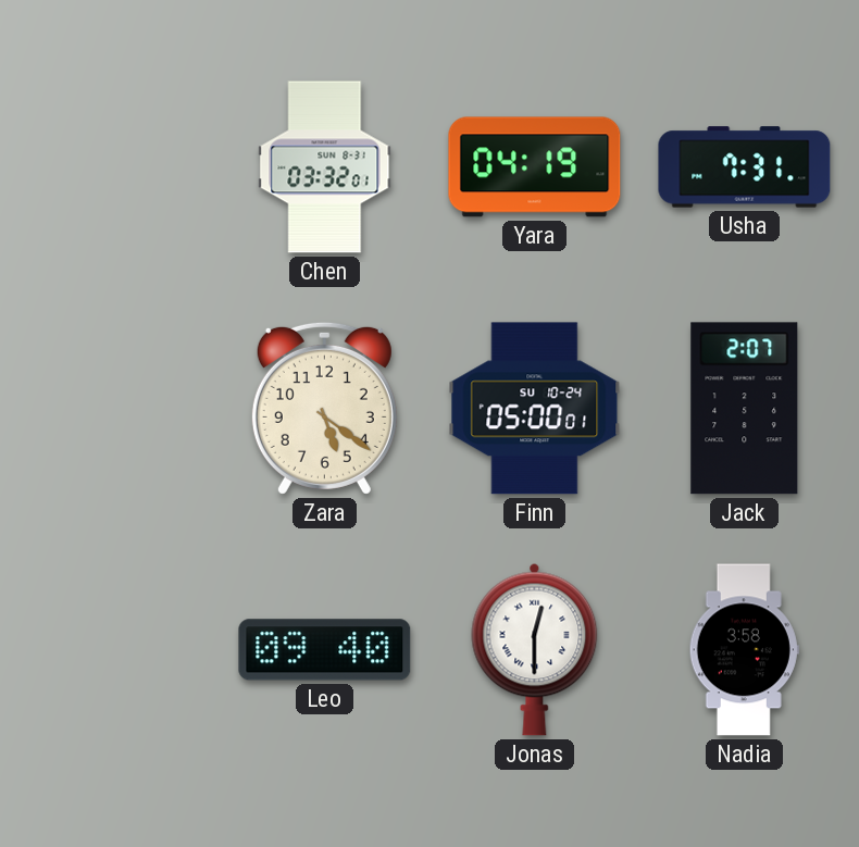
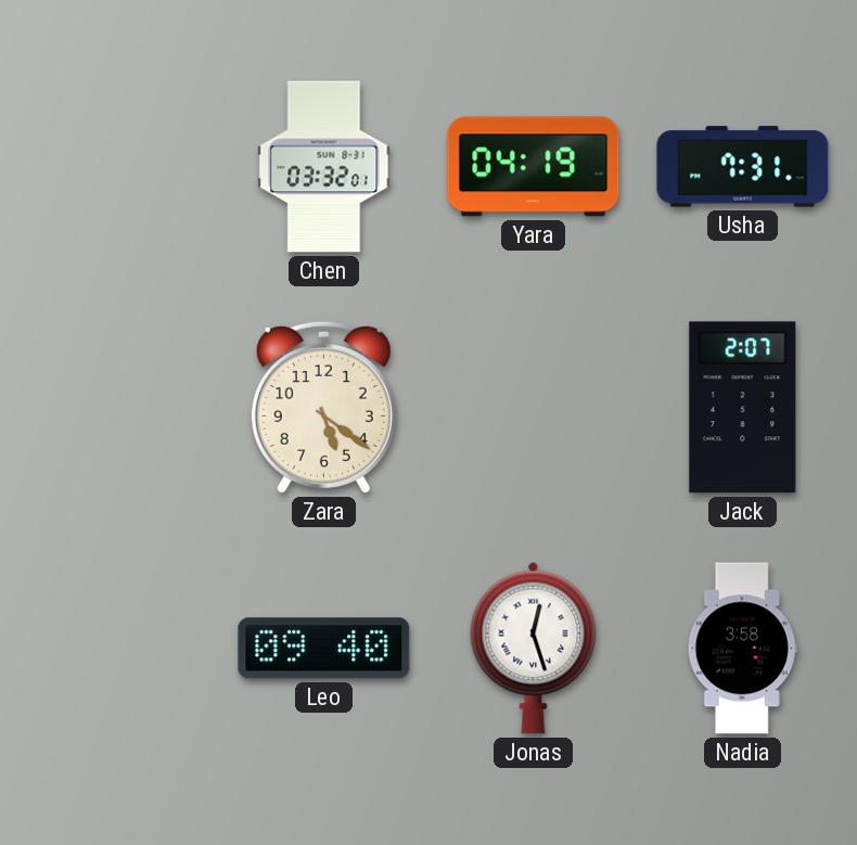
Finn: 05:00 -> none (535, 409)
Jonas: 12:30 -> 12:27 (534, 648)
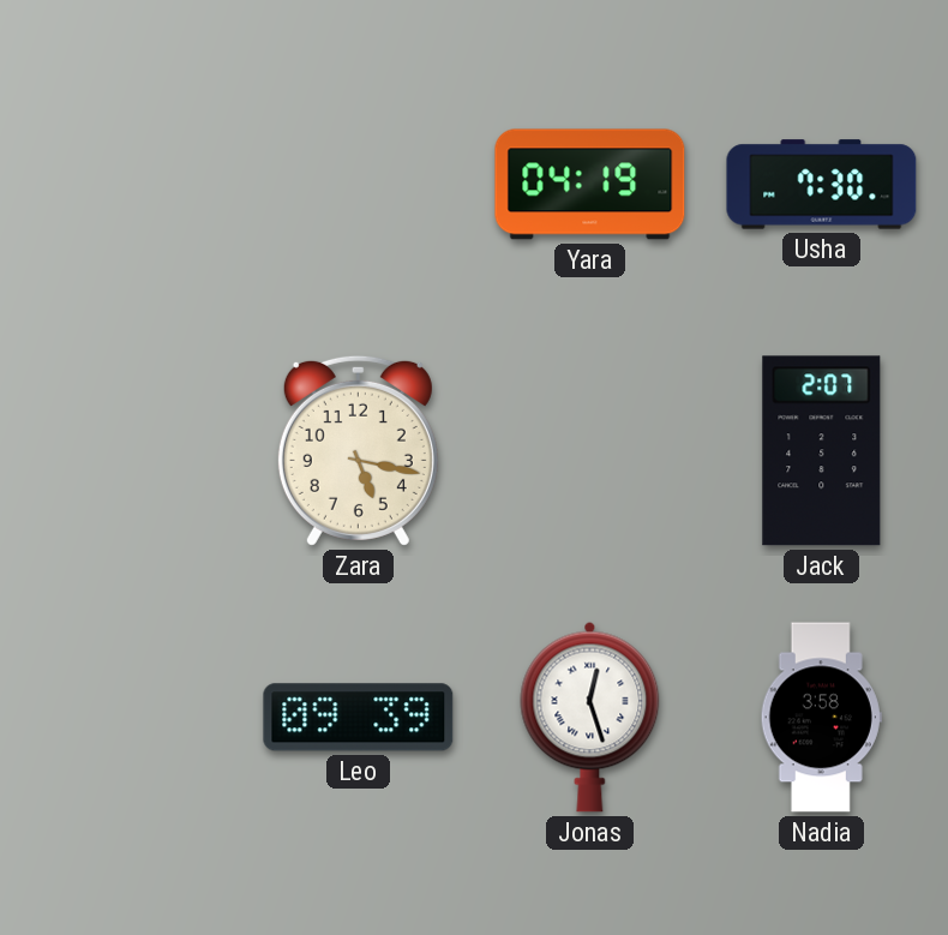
Chen: 03:32 -> none (324, 167)
Usha: 7:31 -> 7:30 (822, 185)
Zara: 5:21 -> 5:17 (358, 450)
Leo: 09:40 -> 09:39 (359, 718)
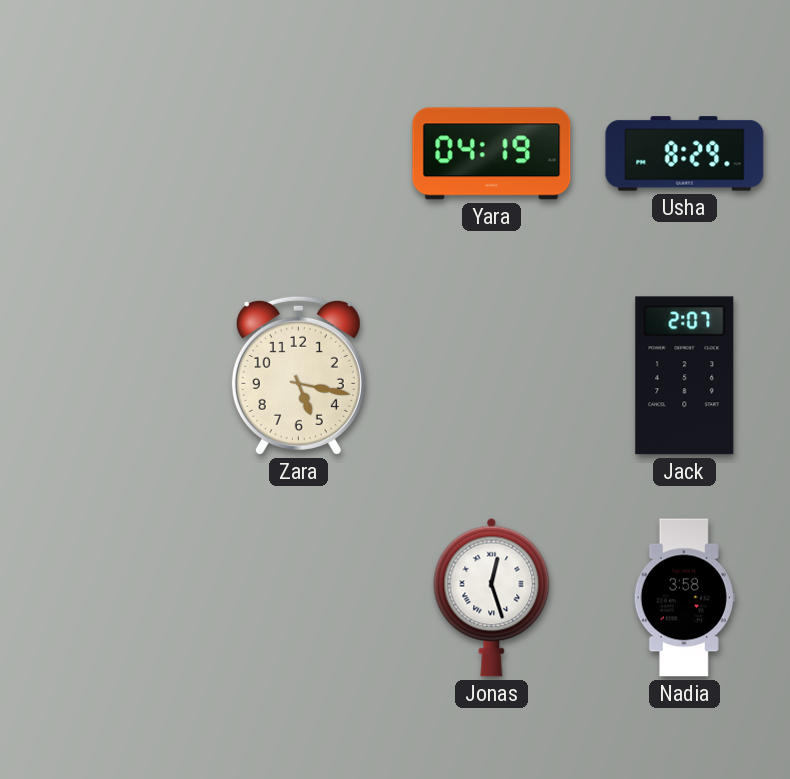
Usha: 7:30 -> 8:29 (685, 154)
Leo: 09:39 -> none (359, 718)
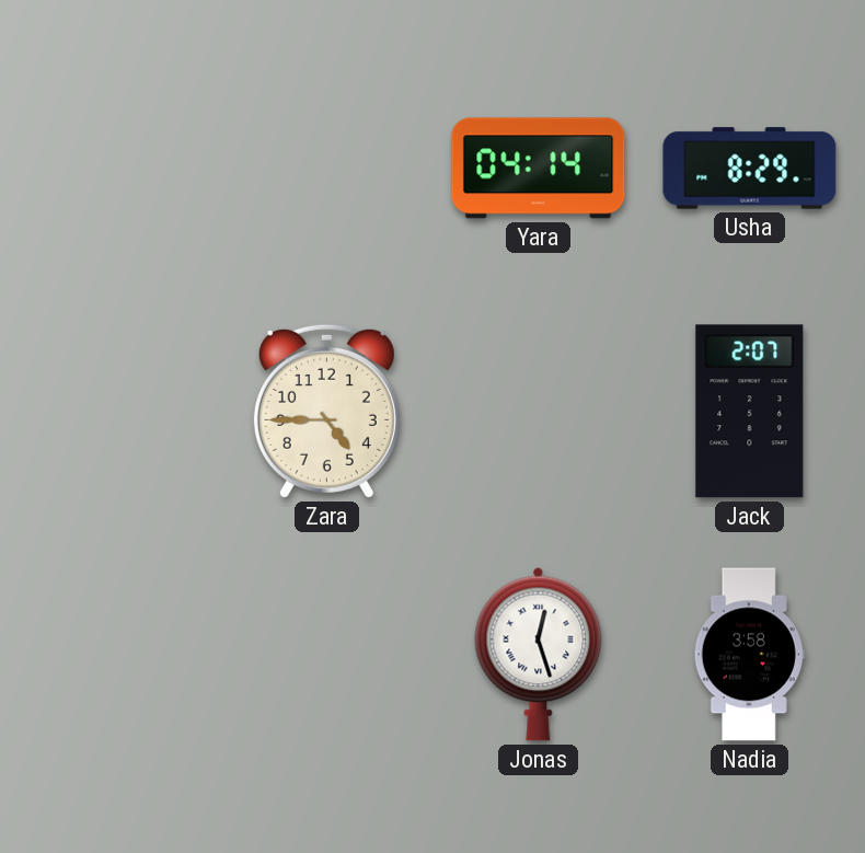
Yara: 04:19 -> 04:14 (539, 169)
Zara: 5:17 -> 4:45 (326, 411)
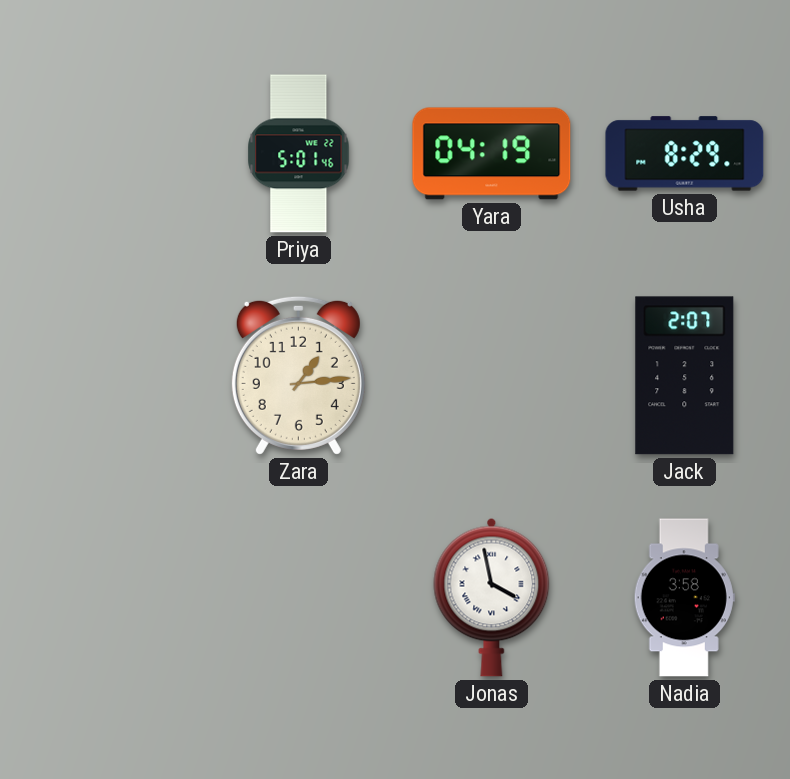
Priya: none -> 5:01 (299, 154)
Yara: 04:14 -> 04:19 (492, 154)
Zara: 4:45 -> 1:14 (298, 375)
Jonas: 12:27 -> 3:58 (492, 597)
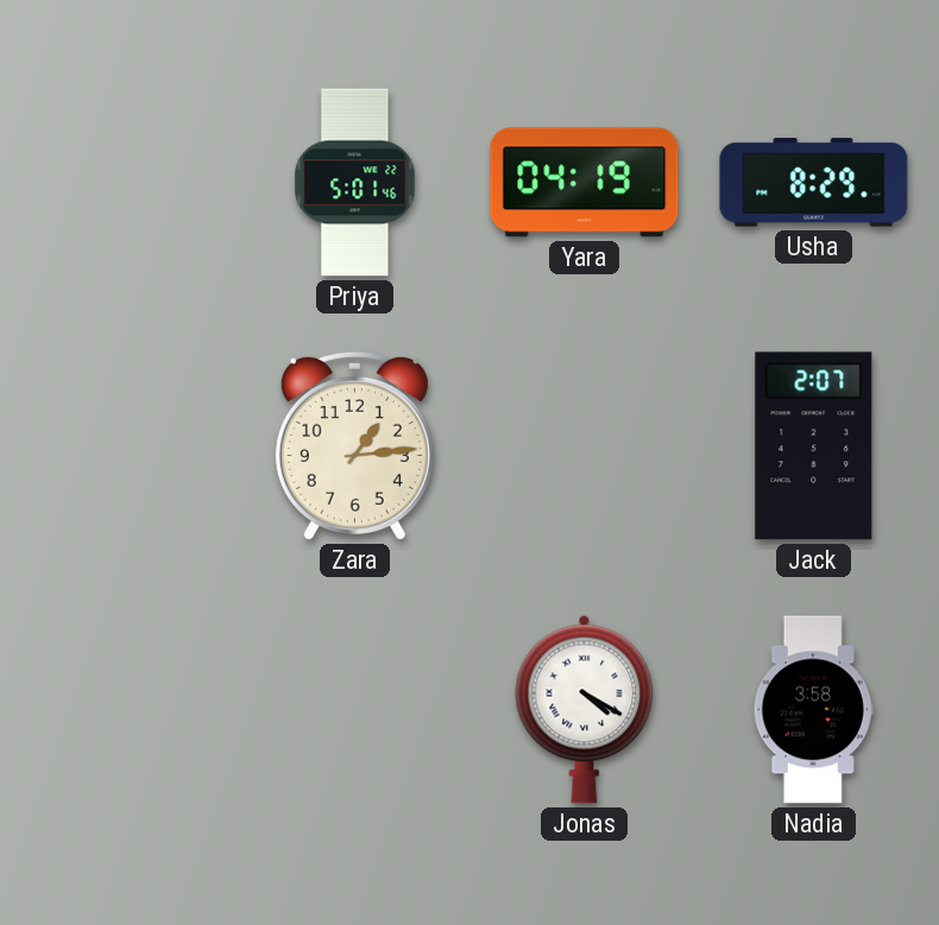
Jonas: 3:58 -> 4:20 (585, 709)
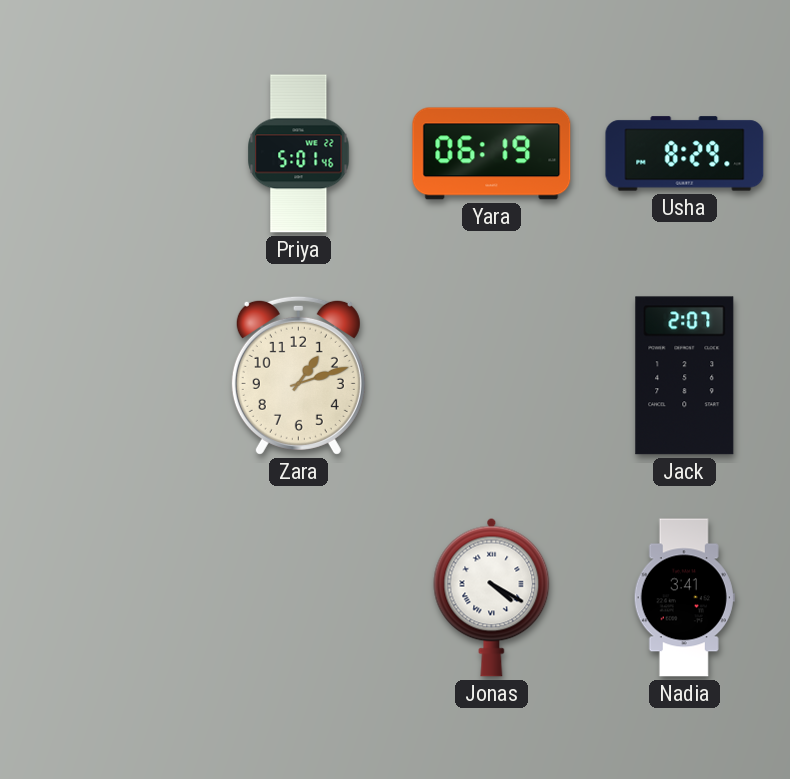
Yara: 04:19 -> 06:19 (492, 154)
Zara: 1:14 -> 1:12 (298, 375)
Nadia: 3:58 -> 3:41 (684, 598)
